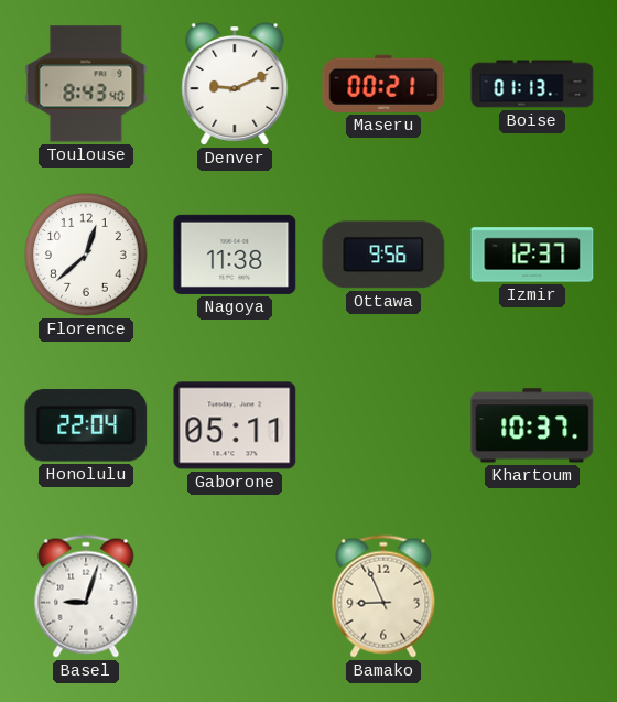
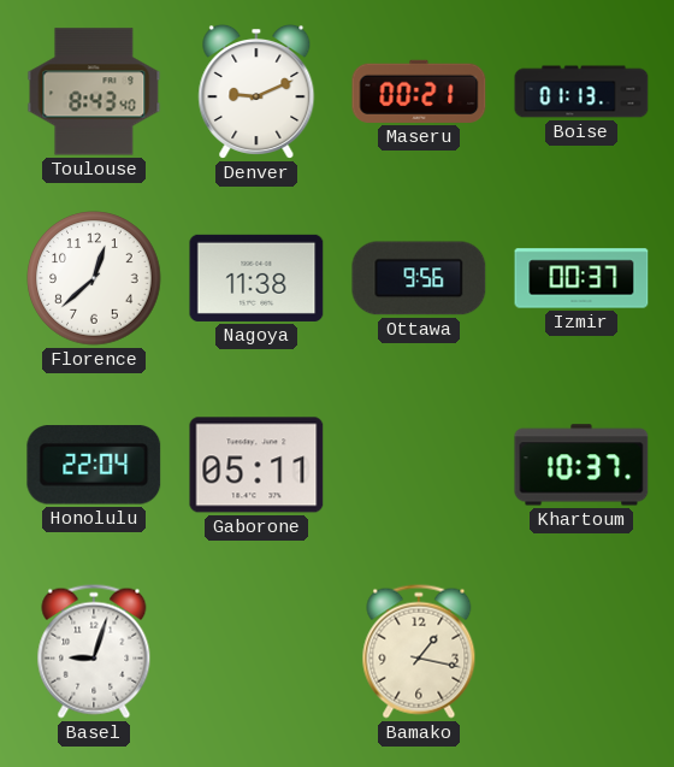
Izmir: 12:37 -> 00:37 (581, 278)
Bamako: 8:56 -> 1:17 (419, 651)
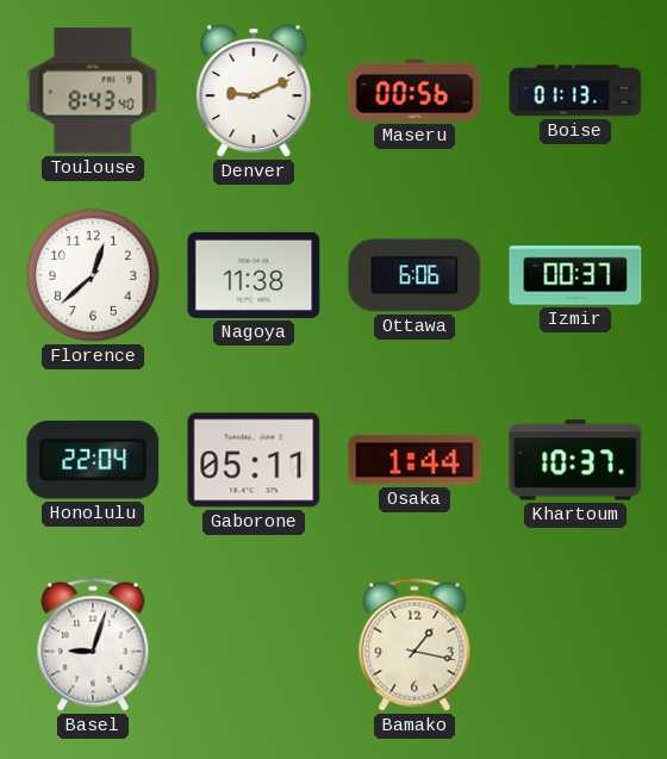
Maseru: 00:21 -> 00:56 (414, 91)
Ottawa: 9:56 -> 6:06 (414, 275)
Osaka: none -> 1:44 (414, 460)
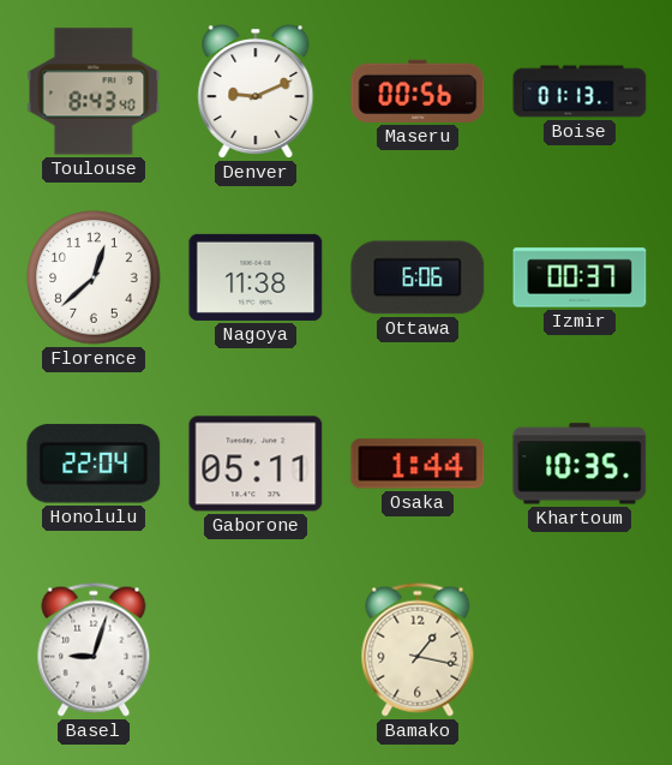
Khartoum: 10:37 -> 10:35 (580, 464)
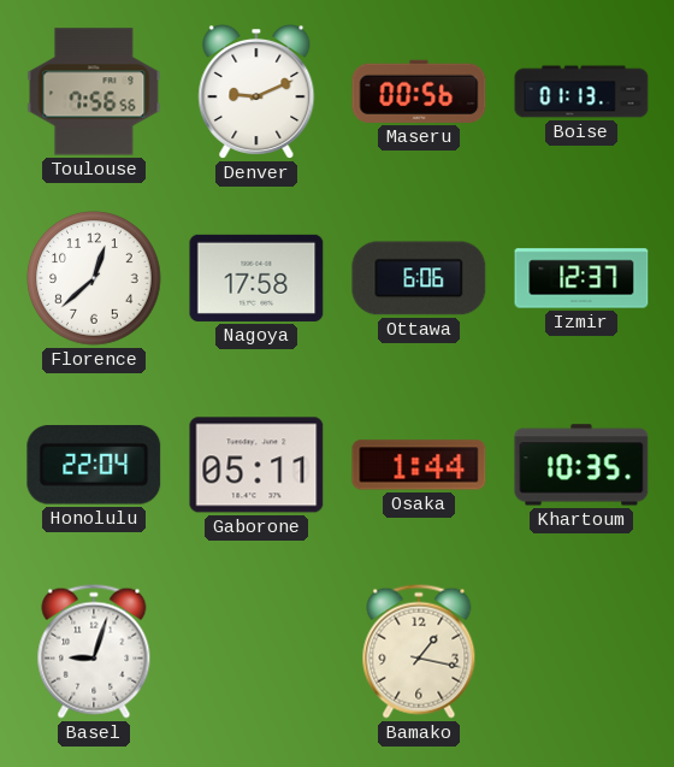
Toulouse: 8:43 -> 7:56 (94, 92)
Nagoya: 11:38 -> 17:58 (256, 278)
Izmir: 00:37 -> 12:37 (581, 278)
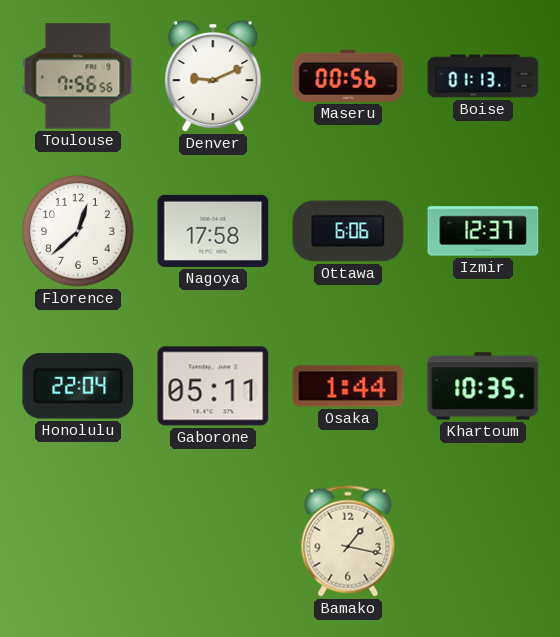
Basel: 9:03 -> none (94, 651)
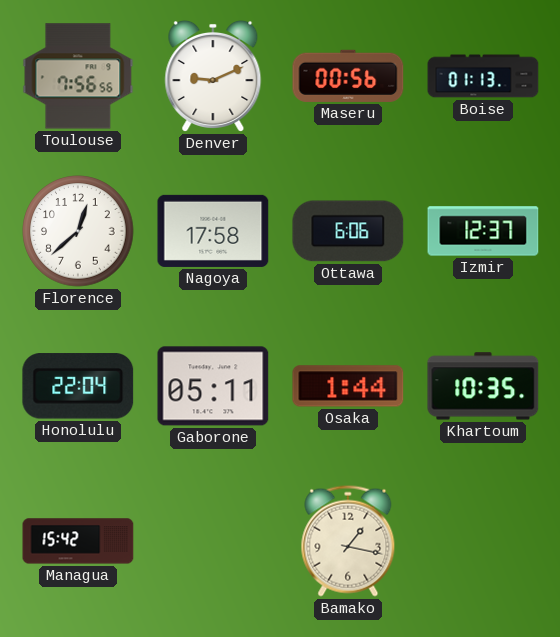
Managua: none -> 15:42 (78, 541)
